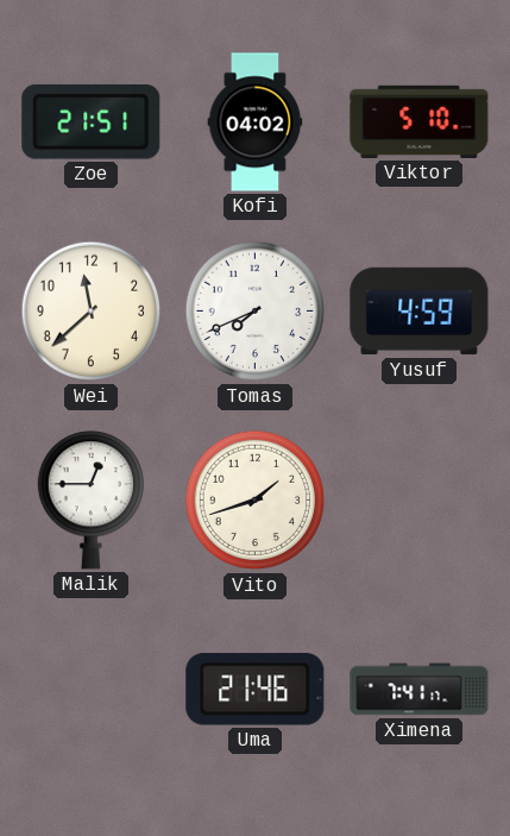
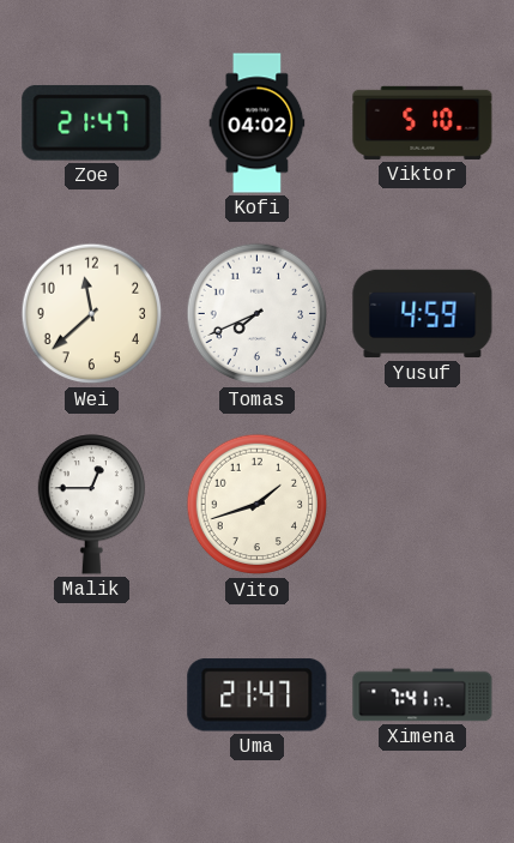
Zoe: 21:51 -> 21:47 (92, 122)
Uma: 21:46 -> 21:47 (258, 696)
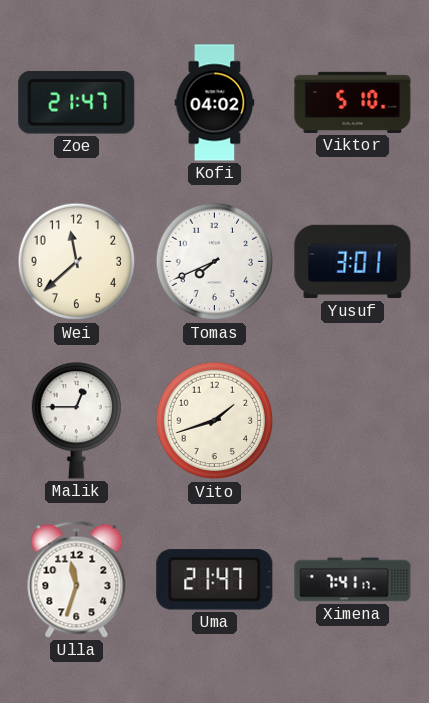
Yusuf: 4:59 -> 3:01 (353, 262)
Ulla: none -> 11:33 (77, 579)
